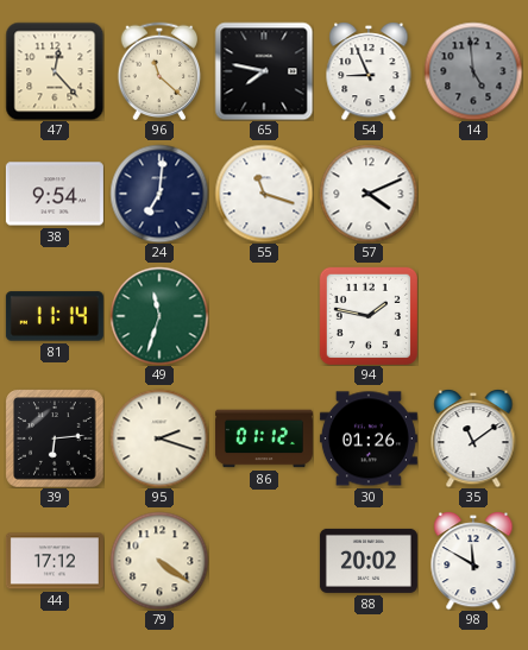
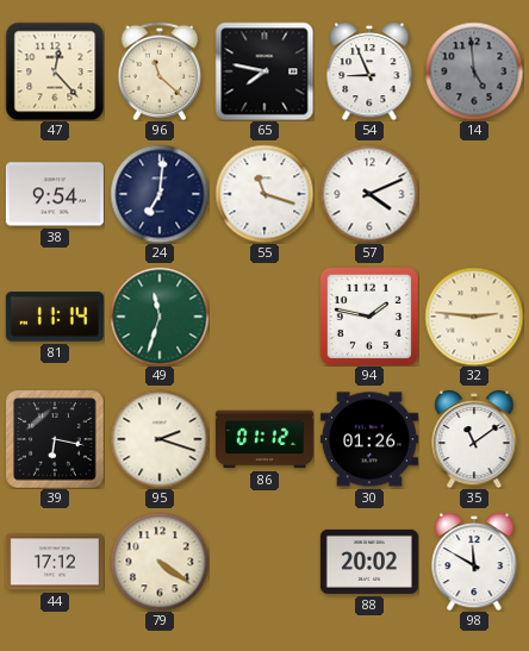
32: none -> 2:46 (474, 317)
39: 6:14 -> 6:17 (55, 439)
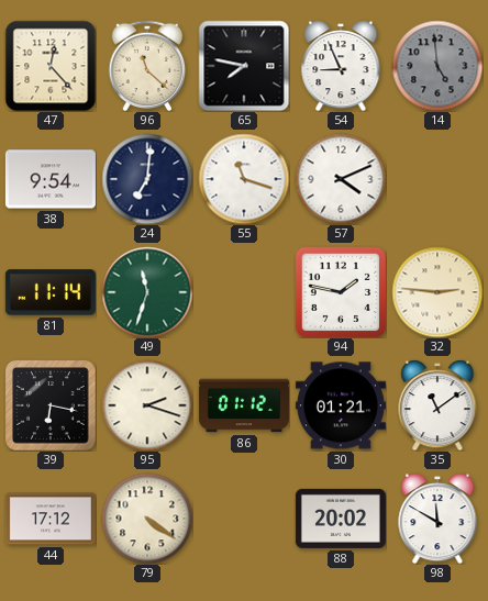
30: 01:26 -> 01:21 (341, 405)
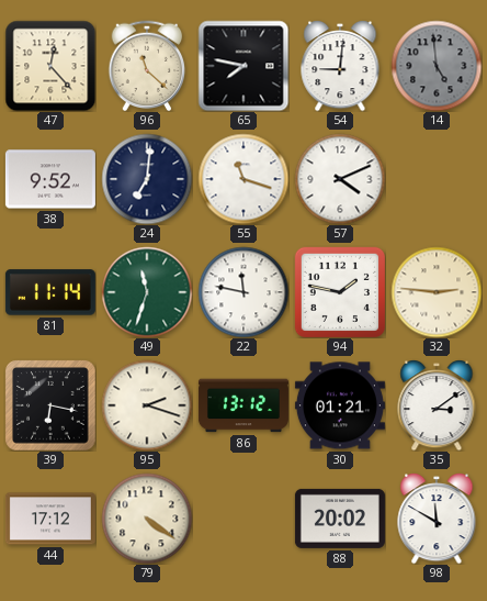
54: 8:56 -> 9:01 (340, 66)
38: 9:54 -> 9:52 (50, 179)
22: none -> 11:47 (243, 292)
86: 01:12 -> 13:12 (243, 405)
35: 11:09 -> 3:09 (437, 405)
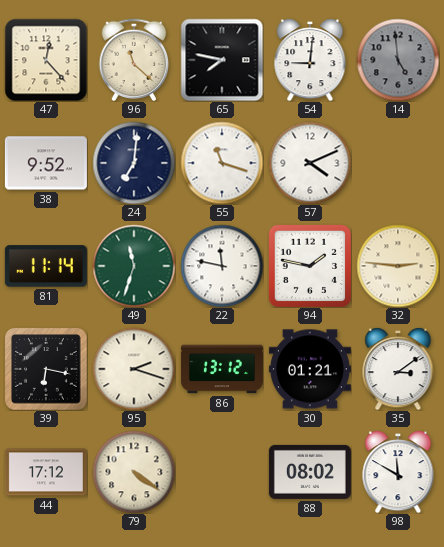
88: 20:02 -> 08:02 (310, 472)
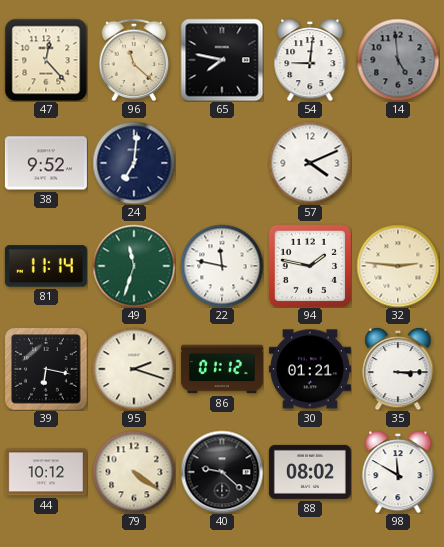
55: 11:18 -> none (222, 163)
86: 13:12 -> 01:12 (222, 369)
35: 3:09 -> 3:15 (398, 369)
44: 17:12 -> 10:12 (46, 472)
40: none -> 9:22 (222, 472)
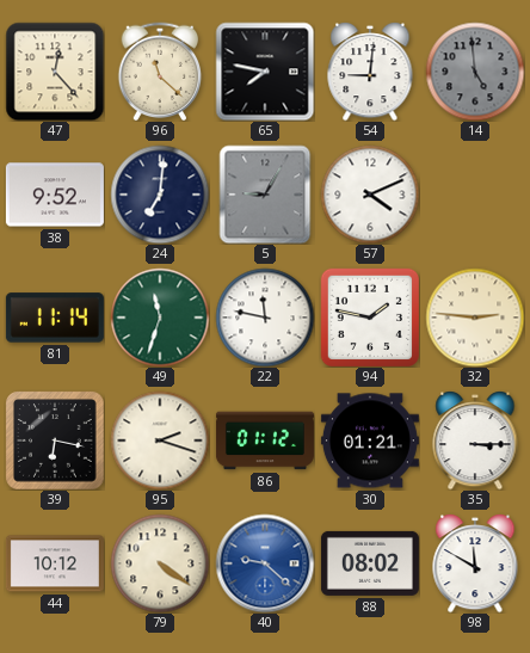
5: none -> 9:05 (265, 195)
40 dial: black -> blue (265, 563)
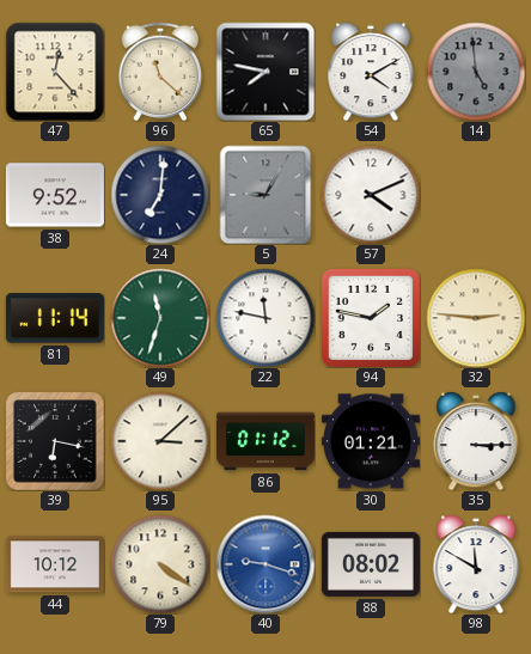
54: 9:01 -> 4:10 (371, 72)
95: 2:18 -> 3:08 (160, 441)
40: 9:22 -> 9:18 (265, 564)
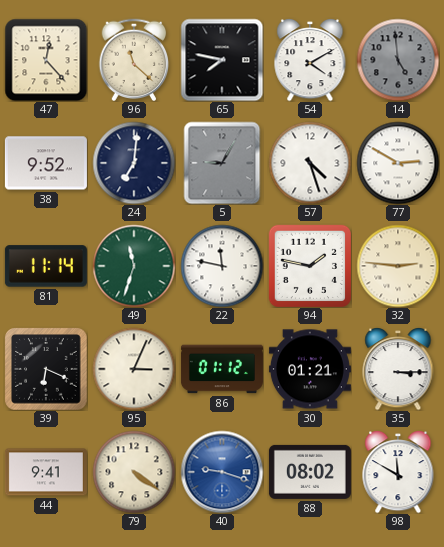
57: 4:11 -> 4:27 (310, 163)
77: none -> 2:50 (398, 163)
39: 6:17 -> 6:19 (46, 369)
95: 3:08 -> 3:04 (134, 369)
44: 10:12 -> 9:41 (46, 472)
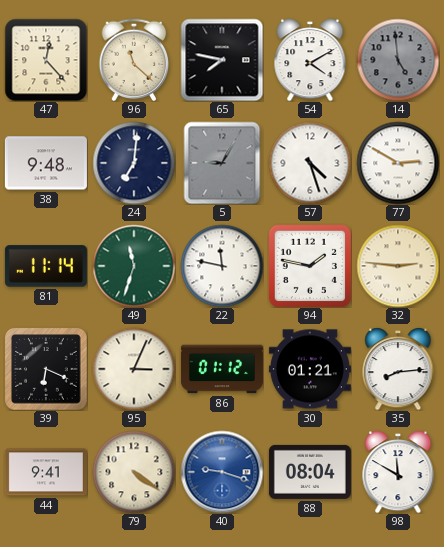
38: 9:52 -> 9:48 (46, 163)
35: 3:15 -> 8:14 (398, 369)
88: 08:02 -> 08:04 (310, 472)
